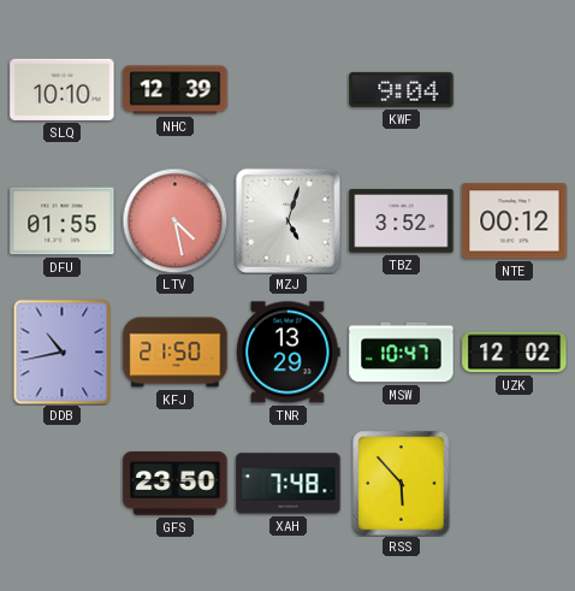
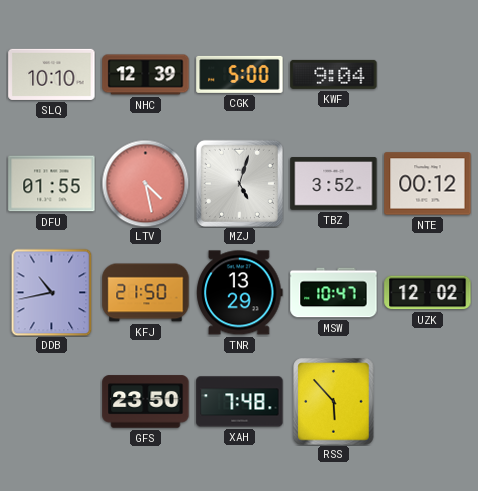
CGK: none -> 5:00 (240, 74)
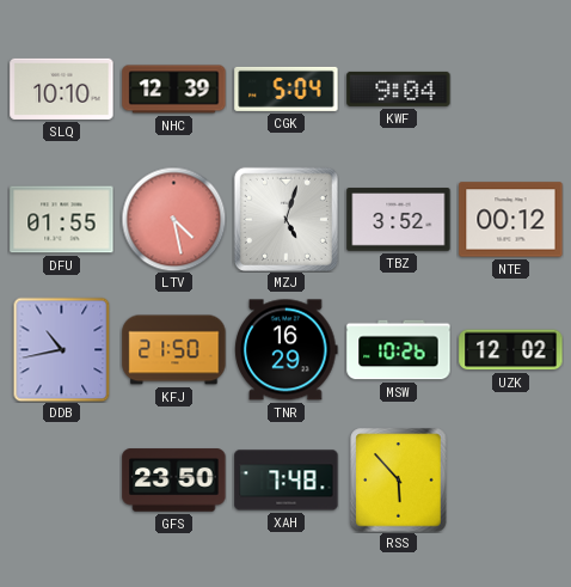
CGK: 5:00 -> 5:04 (287, 88)
TNR: 13:29 -> 16:29 (287, 350)
MSW: 10:47 -> 10:26 (399, 350)
